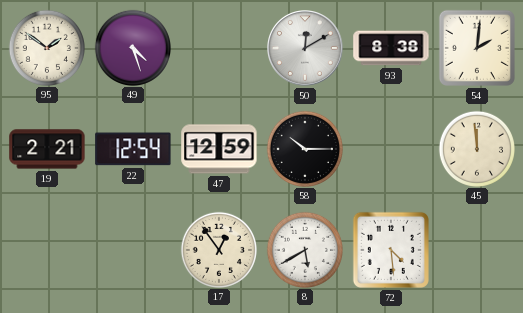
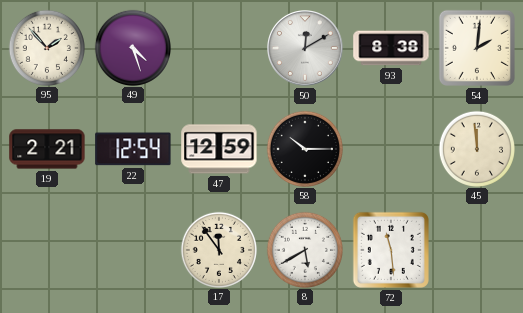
95: 1:51 -> 1:53 (46, 47)
17: 12:54 -> 11:54 (218, 249)
72: 4:29 -> 11:29 (391, 250)
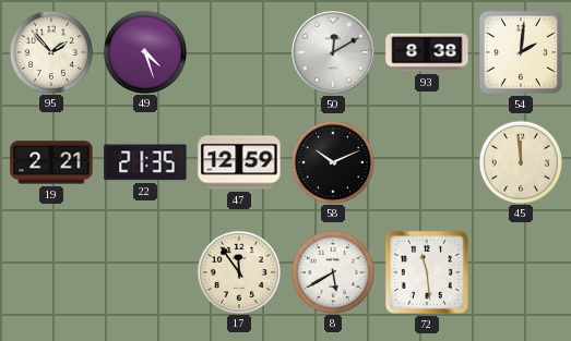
22: 12:54 -> 21:35 (145, 162)
58: 10:15 -> 10:11 (332, 161)
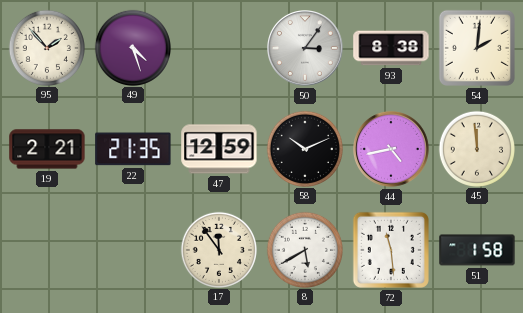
50: 12:10 -> 3:06 (306, 49)
44: none -> 4:43 (392, 150)
51: none -> 1:58 (477, 250)
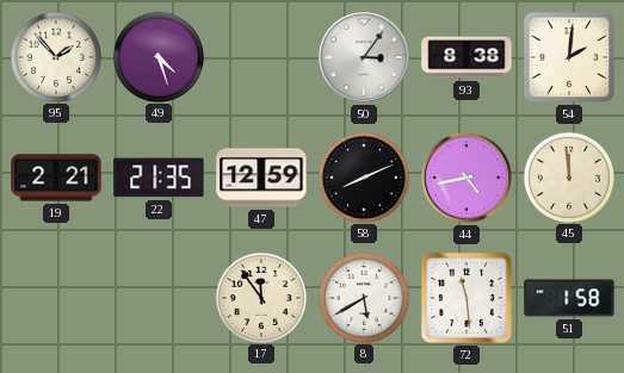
58: 10:11 -> 8:11 (363, 176)
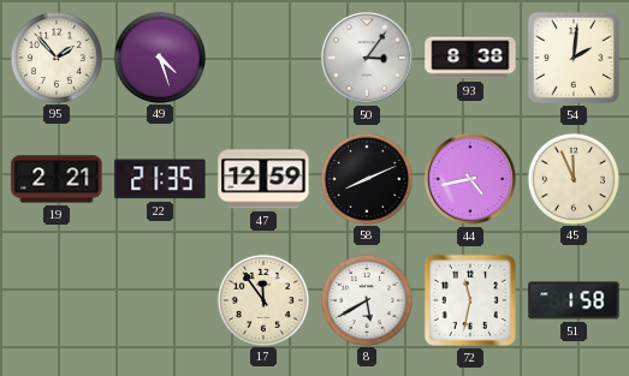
45: 11:59 -> 11:56 (572, 178)
72: 11:29 -> 11:32 (470, 300)
